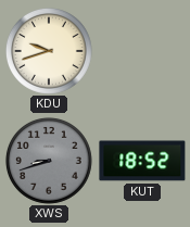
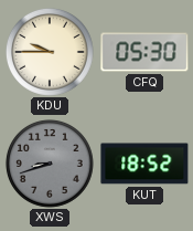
KDU: 9:42 -> 9:45 (50, 52)
CFQ: none -> 05:30 (144, 52)
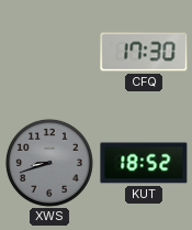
KDU: 9:45 -> none (50, 52)
CFQ: 05:30 -> 17:30 (144, 52)
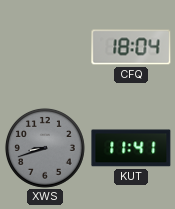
CFQ: 17:30 -> 18:04 (131, 47)
KUT: 18:52 -> 11:41 (131, 148)
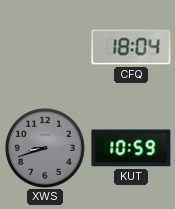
KUT: 11:41 -> 10:59 (131, 148)
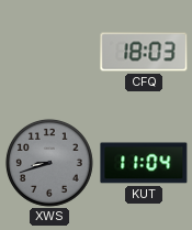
CFQ: 18:04 -> 18:03 (144, 52)
KUT: 10:59 -> 11:04 (144, 163)
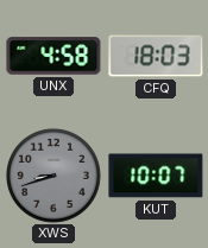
UNX: none -> 4:58 (53, 56)
KUT: 11:04 -> 10:07 (156, 176)
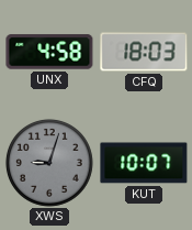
XWS: 8:42 -> 9:03 (49, 163)
